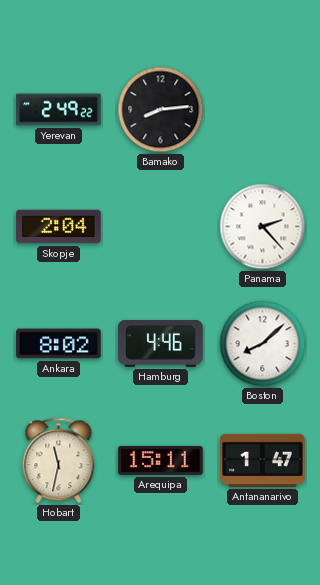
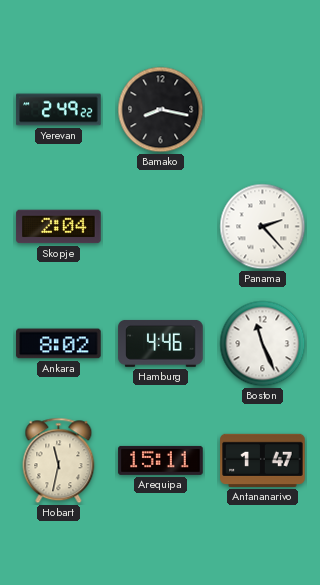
Bamako: 8:14 -> 8:17 (161, 110)
Boston: 8:08 -> 11:26 (263, 344)
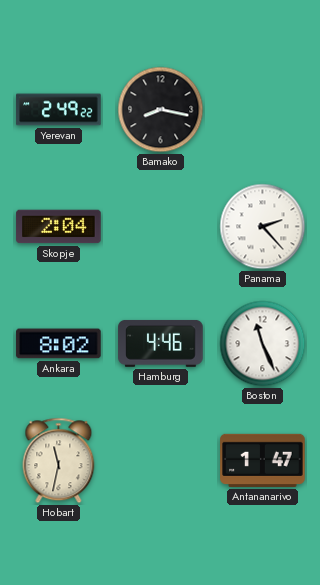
Arequipa: 15:11 -> none (161, 460)
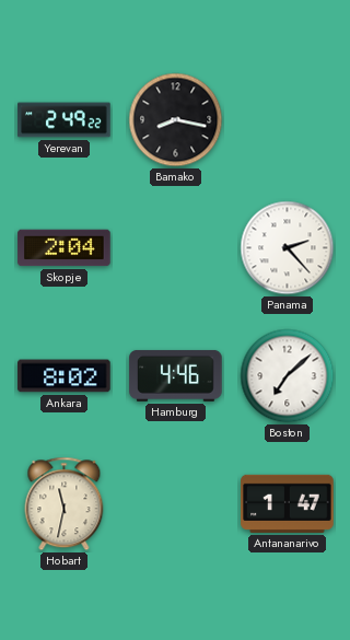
Boston: 11:26 -> 7:08 (288, 376)
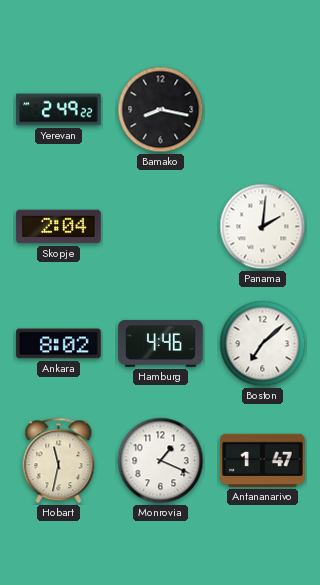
Panama: 2:23 -> 2:01 (263, 227)
Monrovia: none -> 1:19 (161, 461)
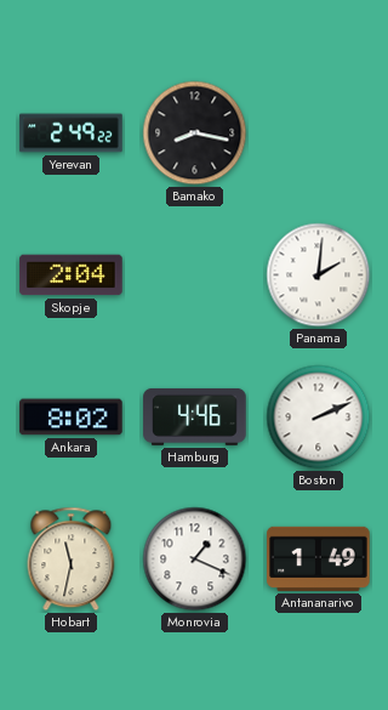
Boston: 7:08 -> 2:11 (319, 418)
Antananarivo: 1:47 -> 1:49 (319, 558)
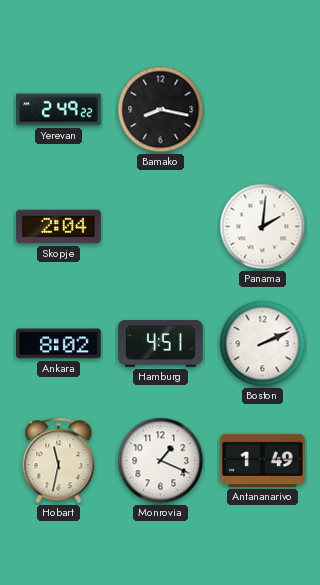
Hamburg: 4:46 -> 4:51 (161, 343)
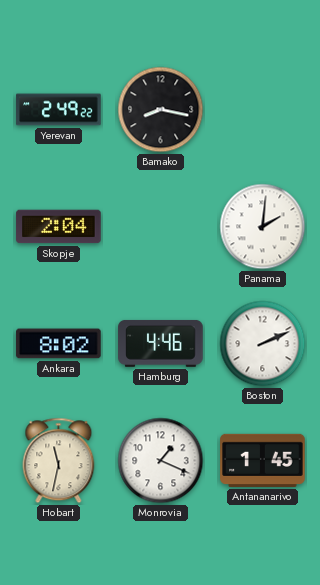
Hamburg: 4:51 -> 4:46 (161, 343)
Antananarivo: 1:49 -> 1:45 (263, 460)
